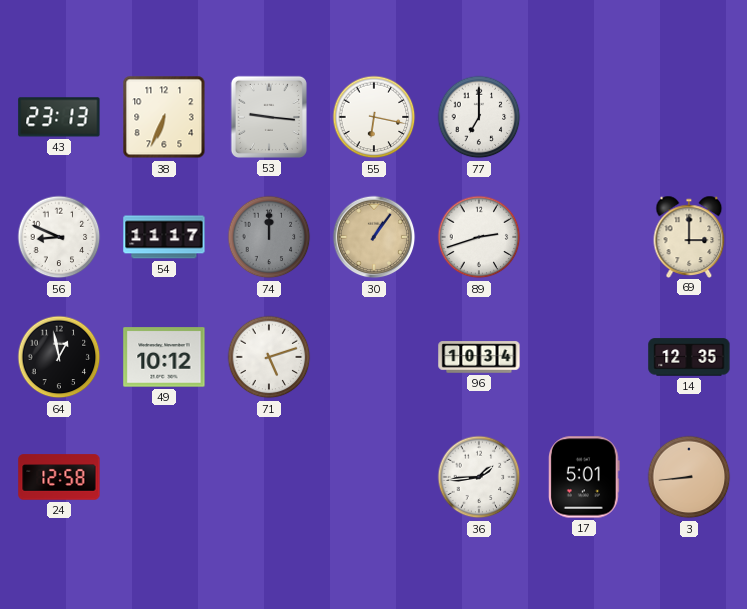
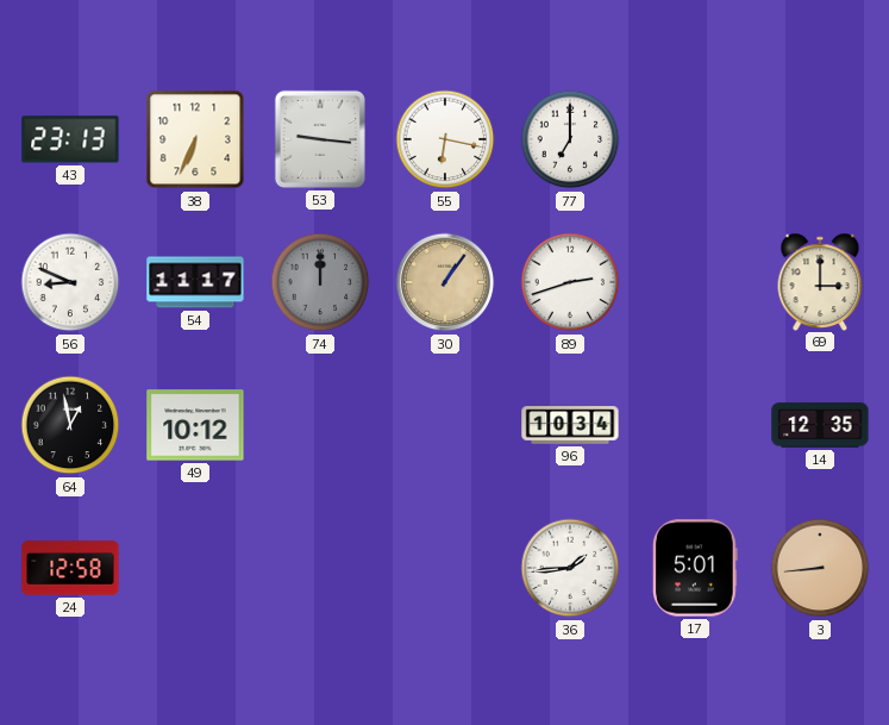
71: 5:12 -> none (269, 357)
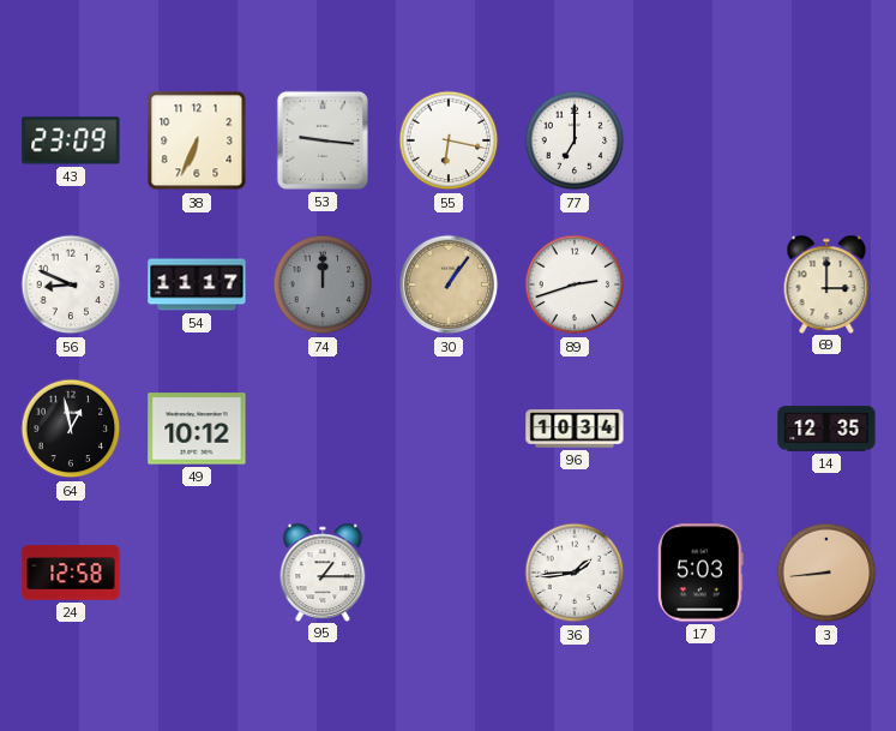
43: 23:13 -> 23:09 (71, 140)
95: none -> 1:15 (323, 571)
17: 5:01 -> 5:03 (702, 573)
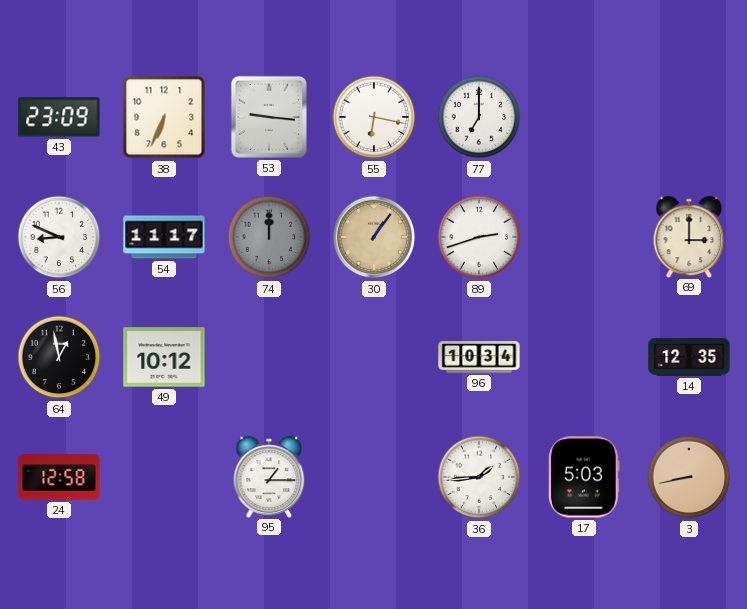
3: 8:44 -> 8:43 (689, 477)
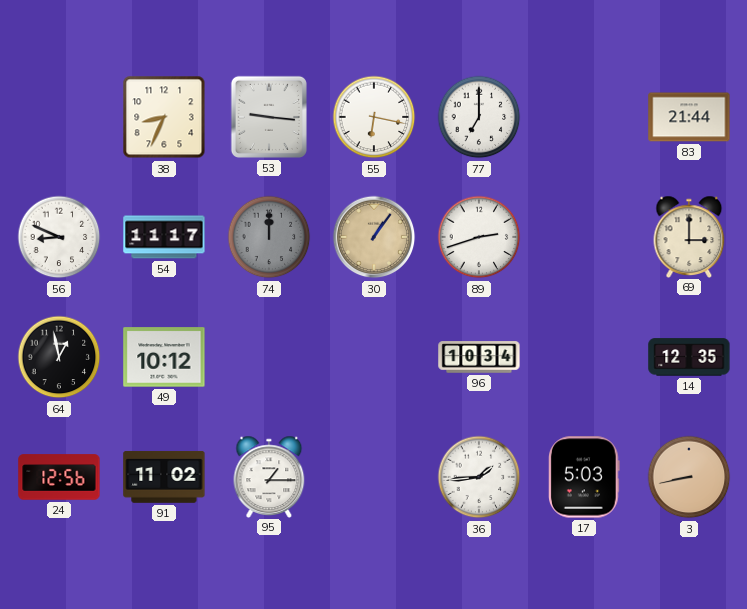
43: 23:09 -> none (59, 117)
38: 6:34 -> 8:34 (164, 117)
83: none -> 21:44 (689, 117)
24: 12:58 -> 12:56 (59, 477)
91: none -> 11:02 (164, 477)
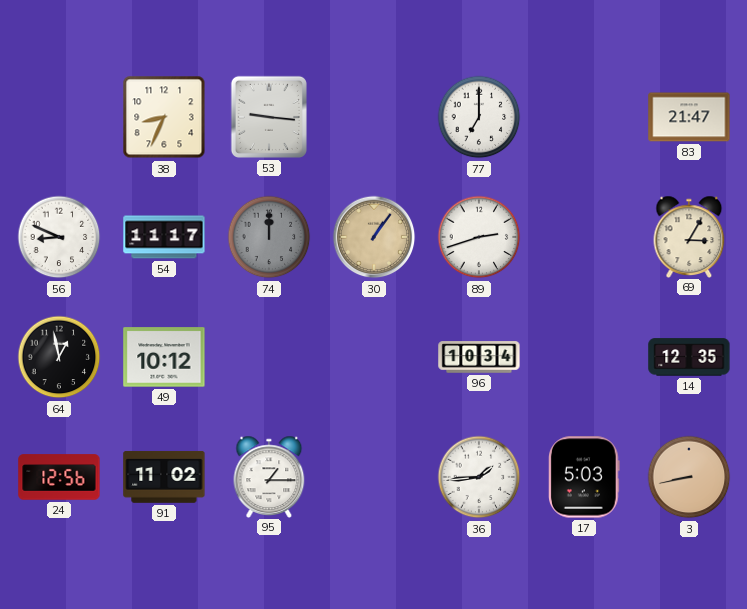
55: 6:17 -> none (374, 117)
83: 21:44 -> 21:47 (689, 117)
69: 3:00 -> 3:05 (689, 236)
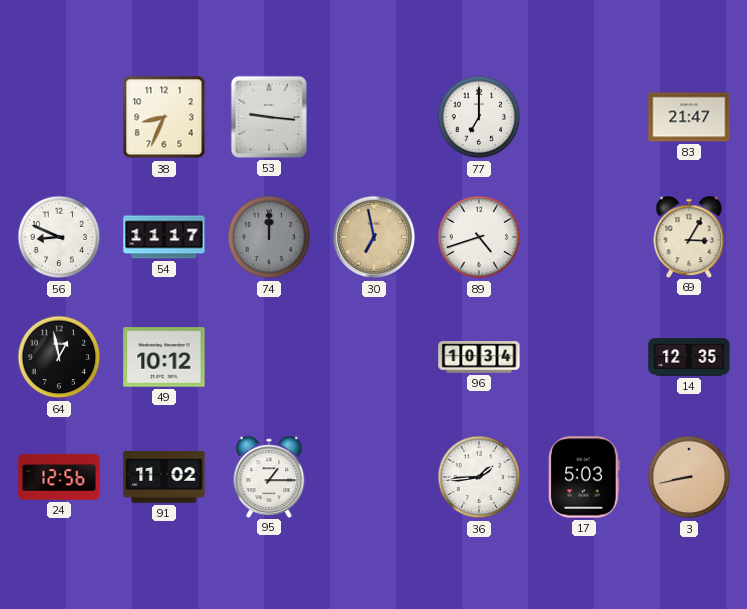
30: 1:06 -> 6:58 (374, 237)
89: 2:42 -> 4:42 (479, 237)
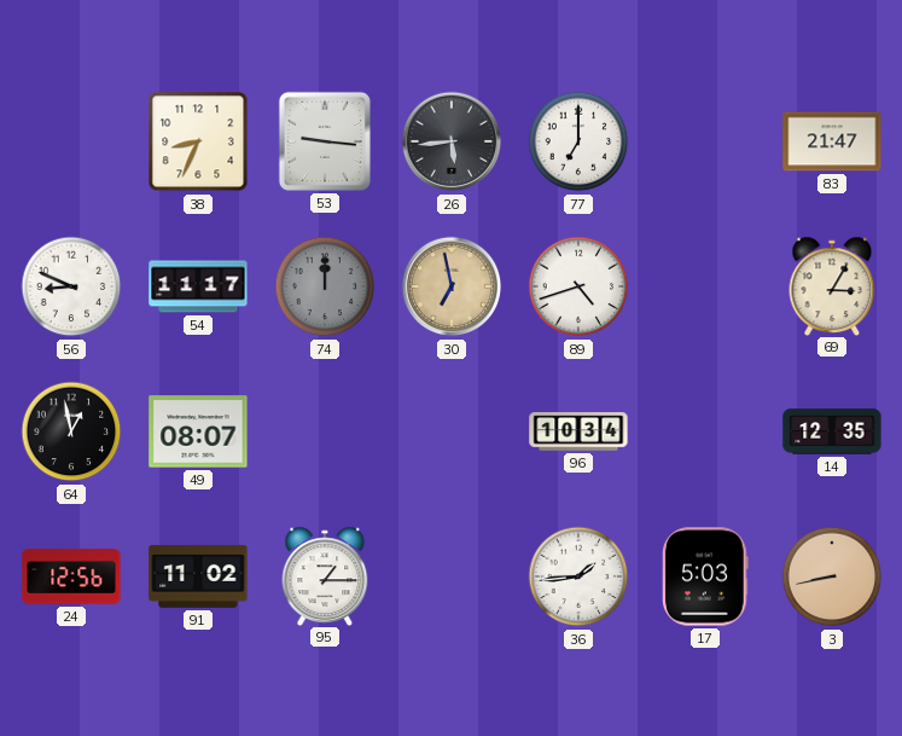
26: none -> 5:44 (452, 141)
49: 10:12 -> 08:07 (198, 431)
